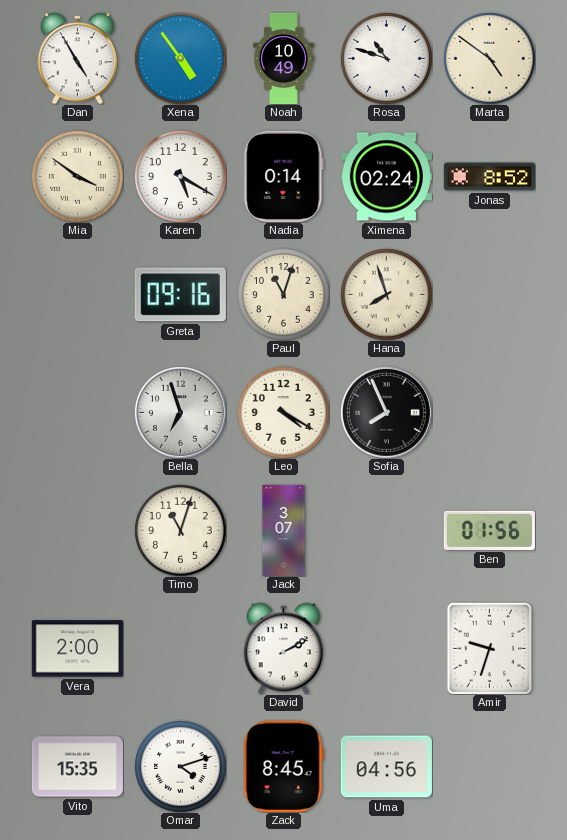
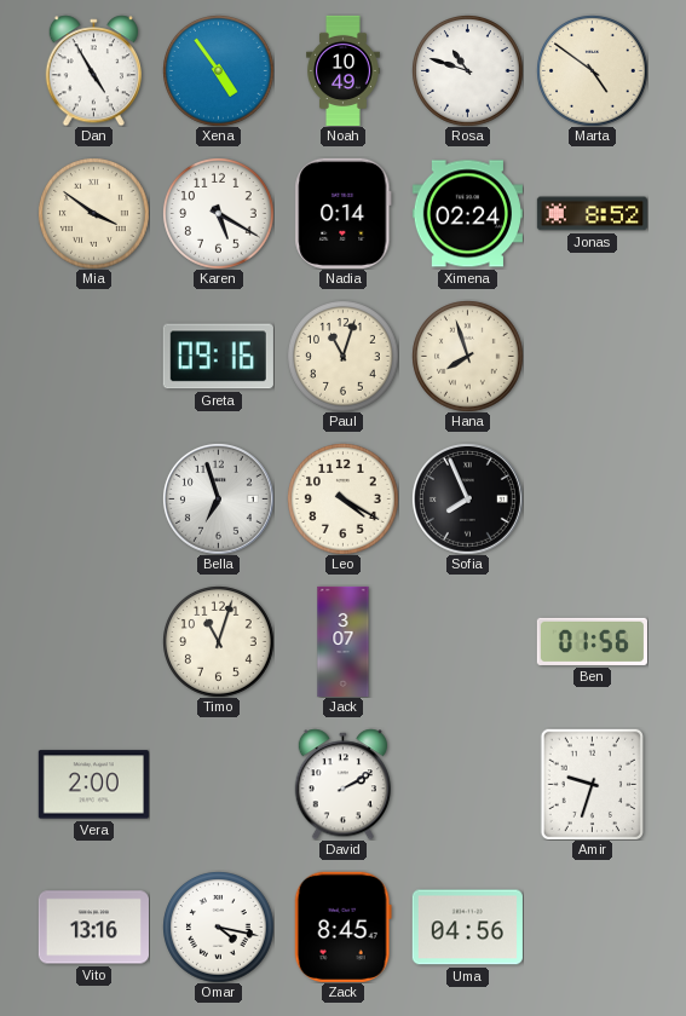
Vito: 15:35 -> 13:16 (93, 928)
Omar: 4:12 -> 4:17 (219, 928)
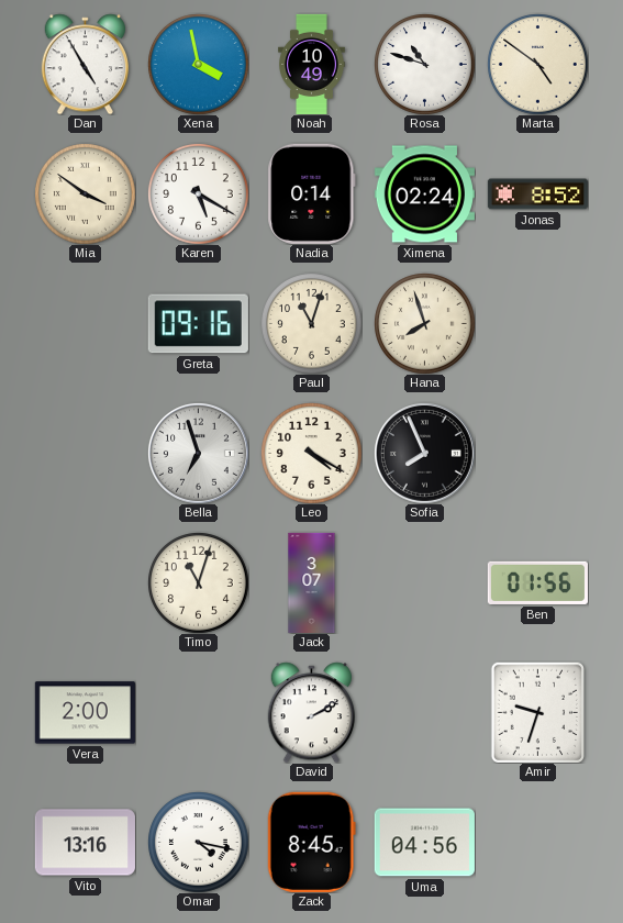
Xena: 4:54 -> 3:58 (199, 65)
